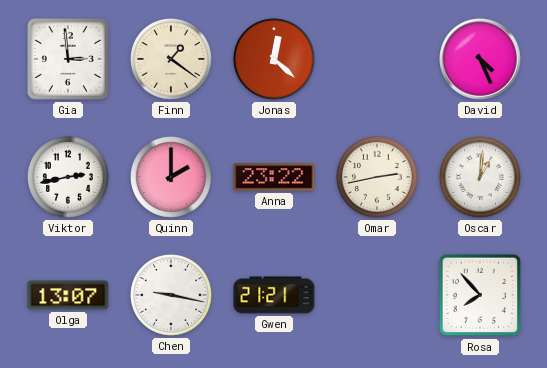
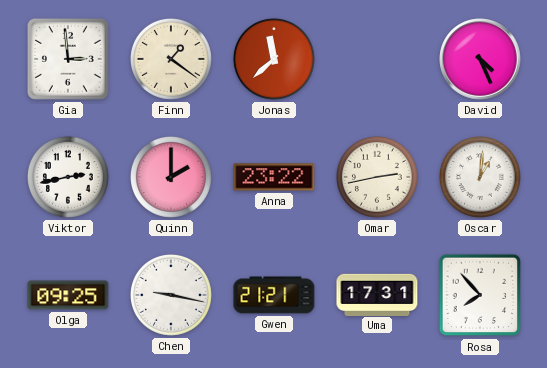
Jonas: 12:22 -> 11:38 (274, 59)
Olga: 13:07 -> 09:25 (68, 295)
Uma: none -> 17:31 (377, 294)
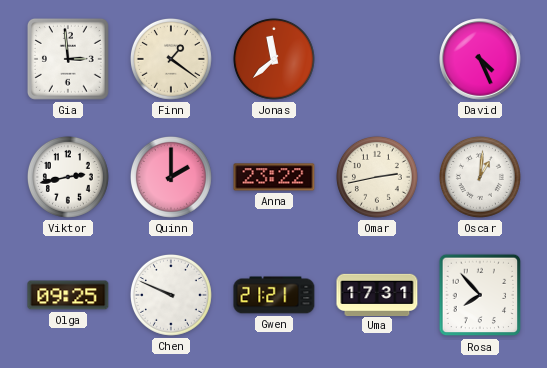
Chen: 9:17 -> 9:49 (171, 295)
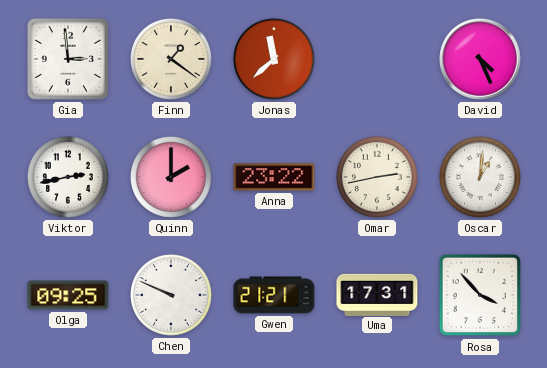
Rosa: 7:53 -> 3:53 (480, 295)
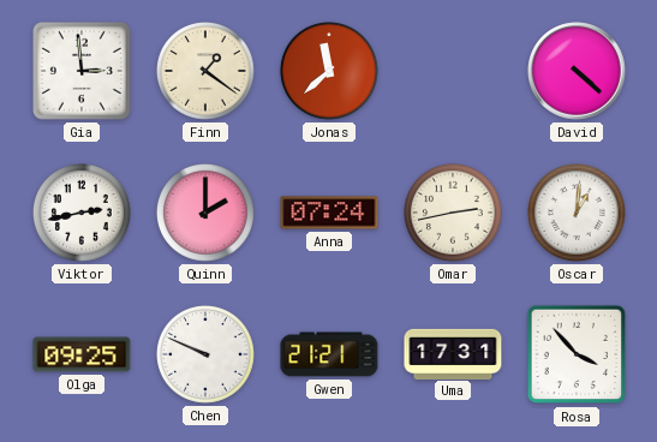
David: 4:26 -> 4:22 (577, 71)
Anna: 23:22 -> 07:24 (329, 213)
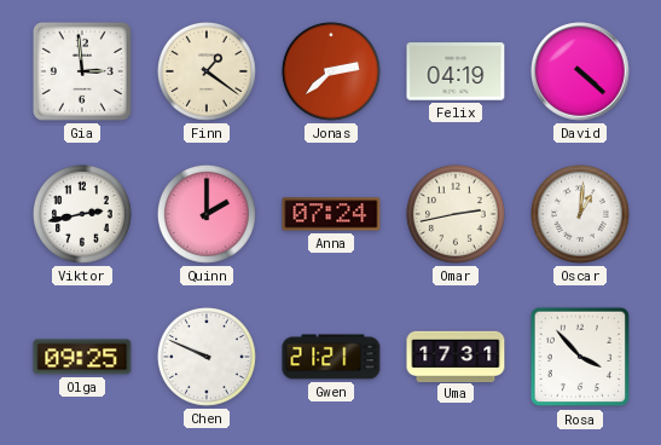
Jonas: 11:38 -> 2:38 (331, 71)
Felix: none -> 04:19 (456, 71)
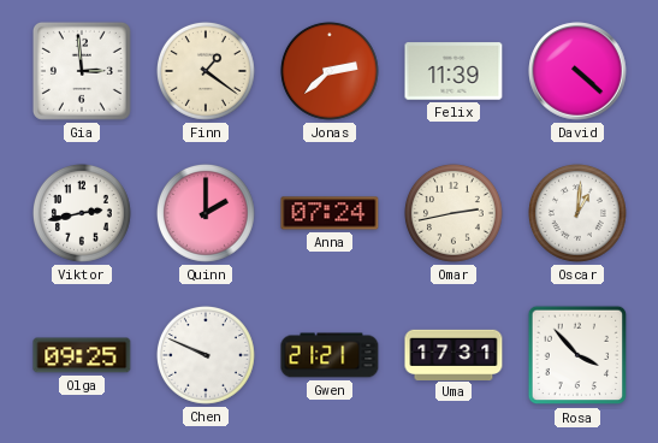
Felix: 04:19 -> 11:39 (454, 71)
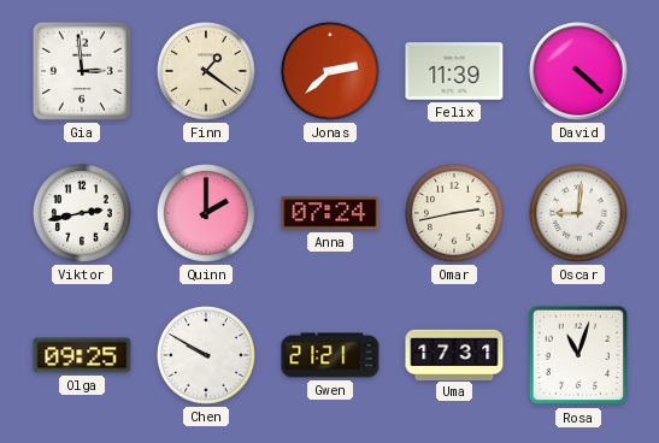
Oscar: 1:01 -> 9:01 (578, 213)
Chen: 9:49 -> 9:50 (206, 355)
Rosa: 3:53 -> 11:03 (578, 355)
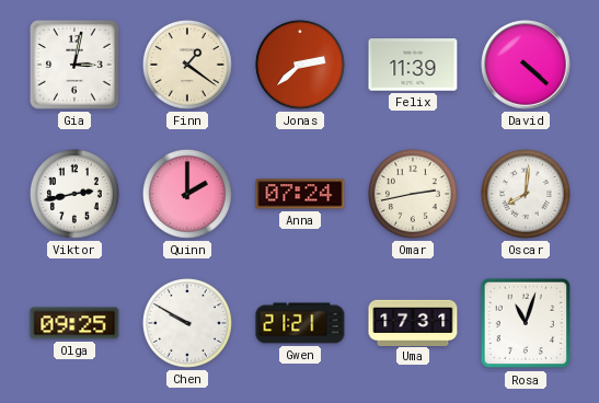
Gia: 2:59 -> 3:02 (74, 65)
Oscar: 9:01 -> 8:01 (526, 194)
